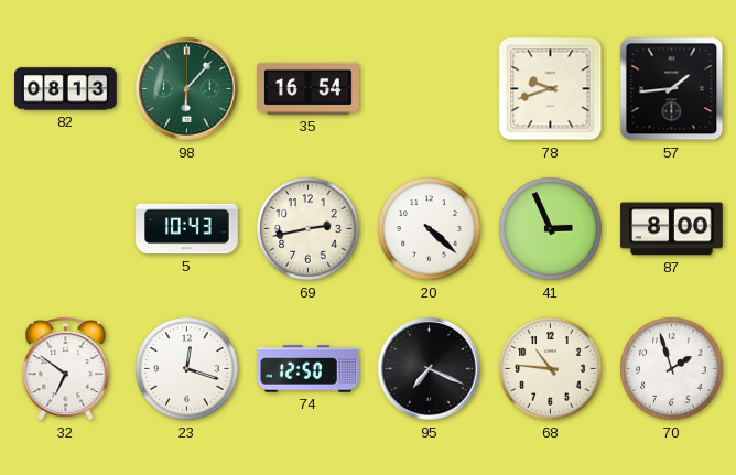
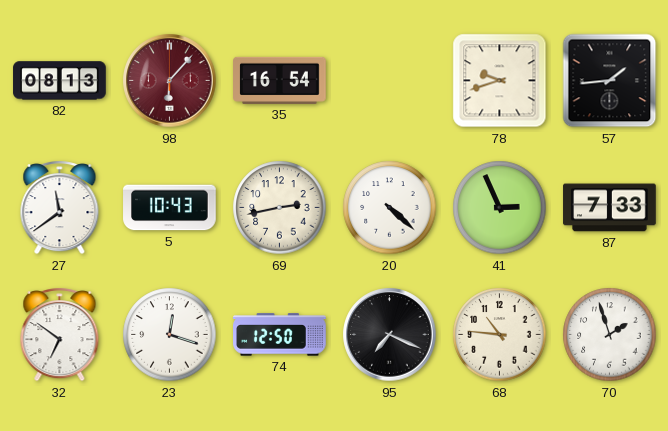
98 dial: green -> burgundy (170, 81)
27: none -> 11:39 (60, 208)
87: 8:00 -> 7:33 (610, 208)
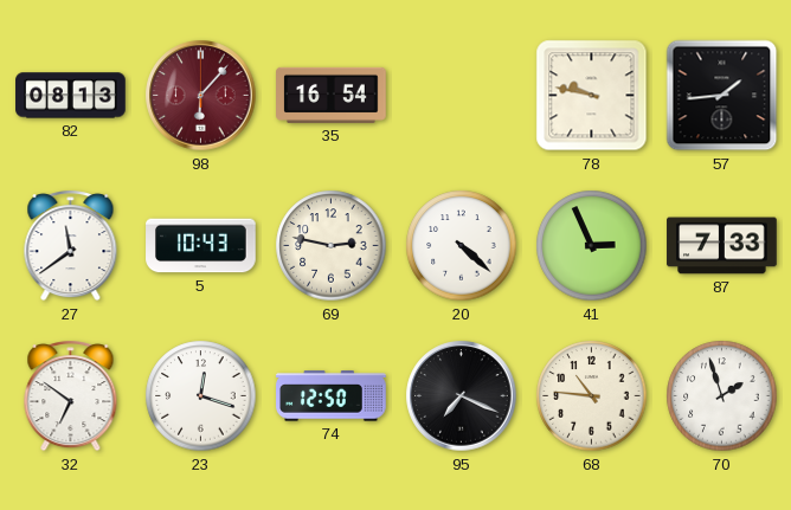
78: 9:42 -> 9:47 (592, 96)
69: 2:43 -> 2:47 (332, 246)
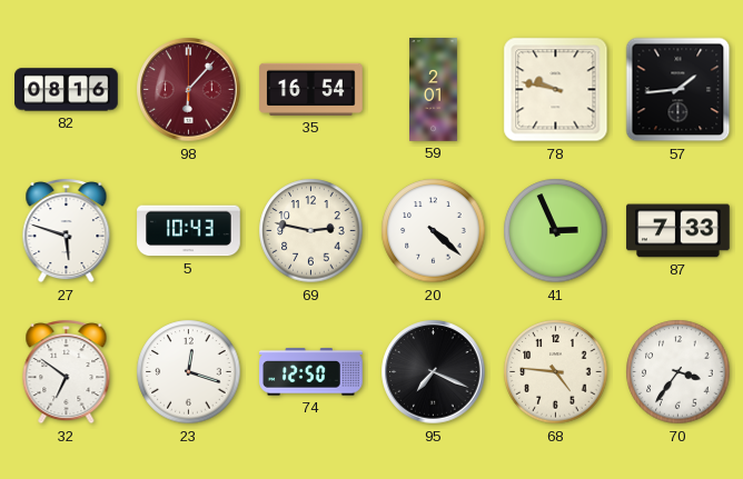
82: 08:13 -> 08:16 (67, 90)
59: none -> 2:01 (434, 90)
27: 11:39 -> 5:48 (67, 231)
68: 10:46 -> 4:46 (556, 372)
70: 1:57 -> 3:36 (678, 372)
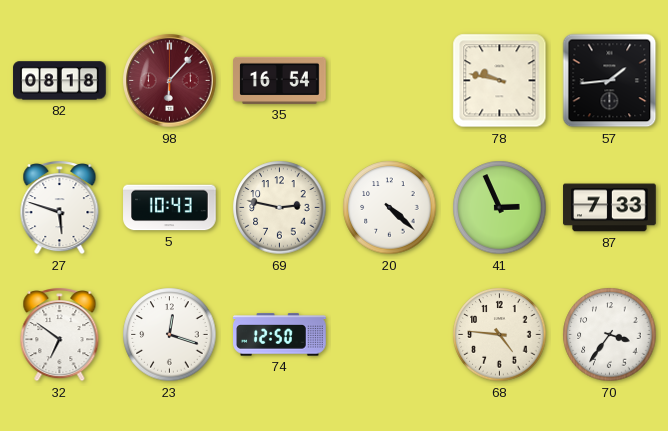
82: 08:16 -> 08:18 (60, 81)
59: 2:01 -> none (434, 90)
95: 7:19 -> none (434, 372)
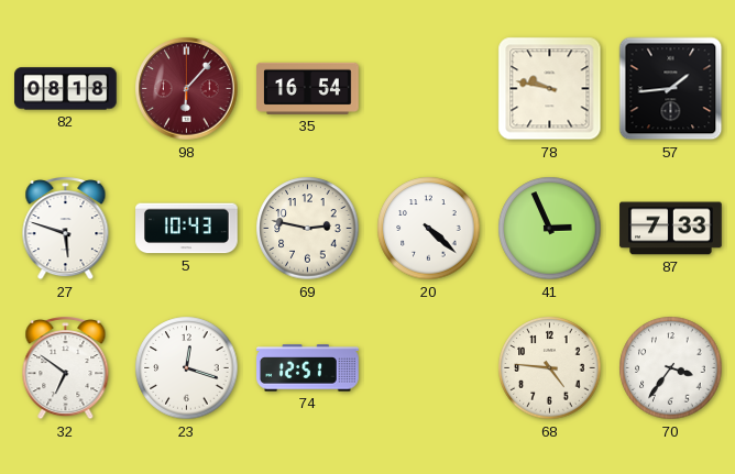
74: 12:50 -> 12:51 (308, 368)
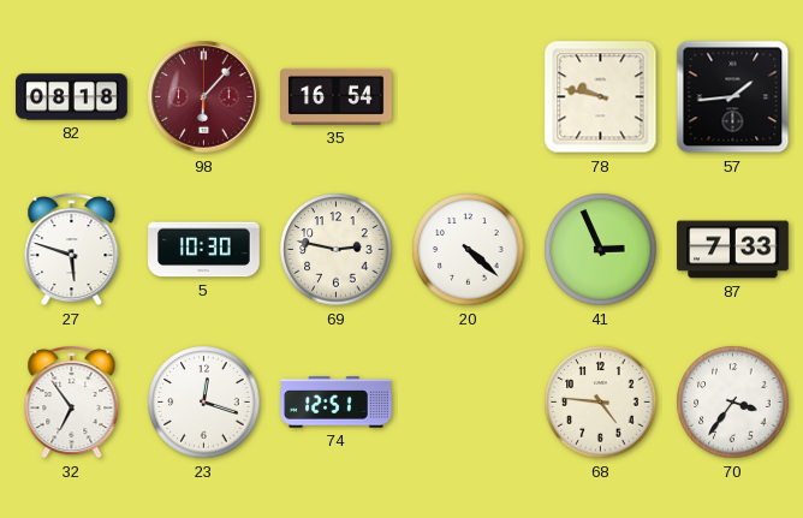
5: 10:43 -> 10:30 (204, 250)
32: 6:51 -> 6:54 (72, 403)
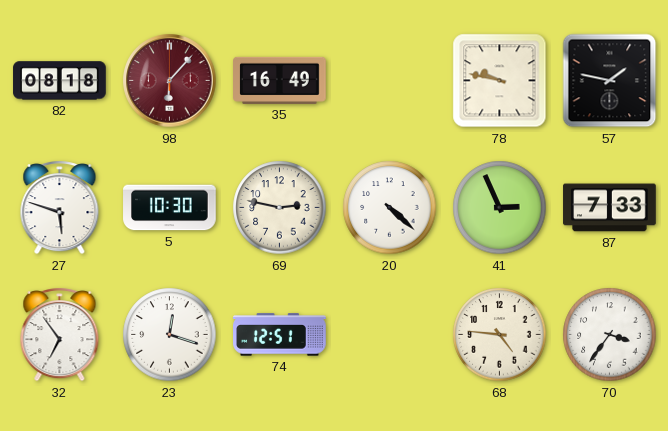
35: 16:54 -> 16:49 (280, 80)
57: 1:44 -> 1:47 (610, 81)
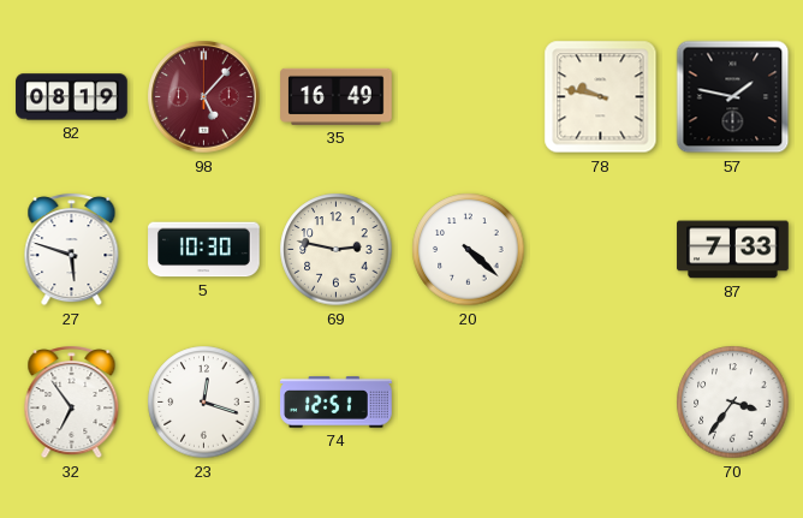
82: 08:18 -> 08:19 (72, 97)
98: 6:07 -> 5:07 (204, 97)
41: 2:56 -> none (500, 208)
68: 4:46 -> none (500, 335)
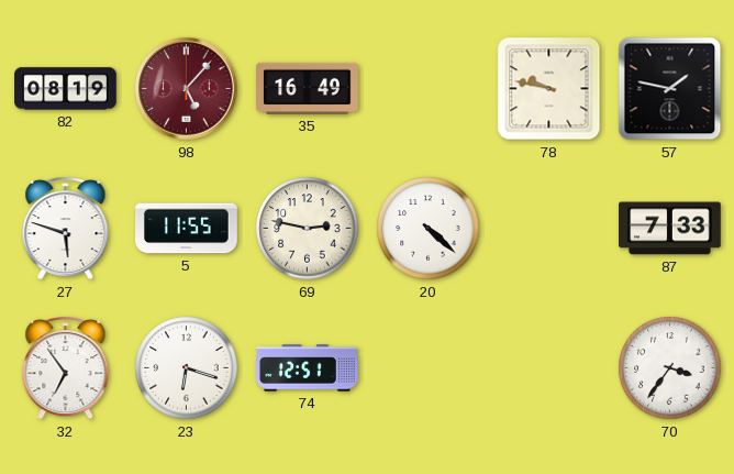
5: 10:30 -> 11:55 (187, 229)
23: 12:18 -> 6:18 (187, 368)
